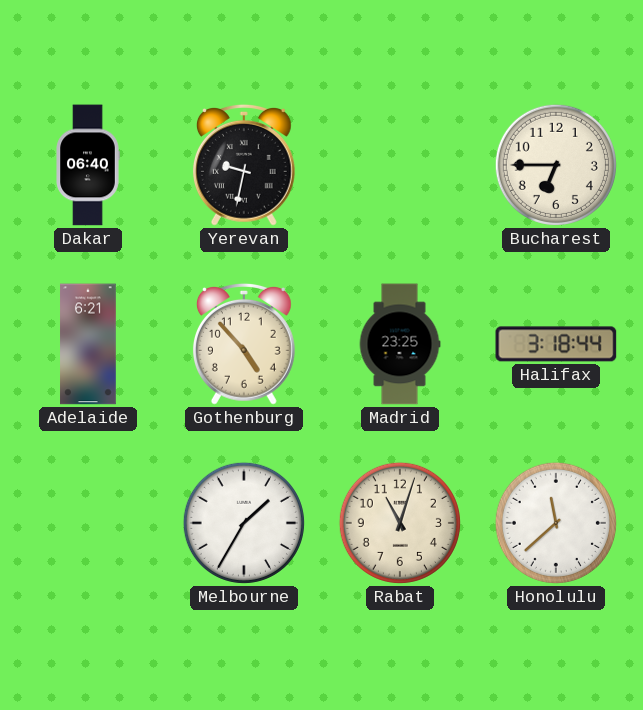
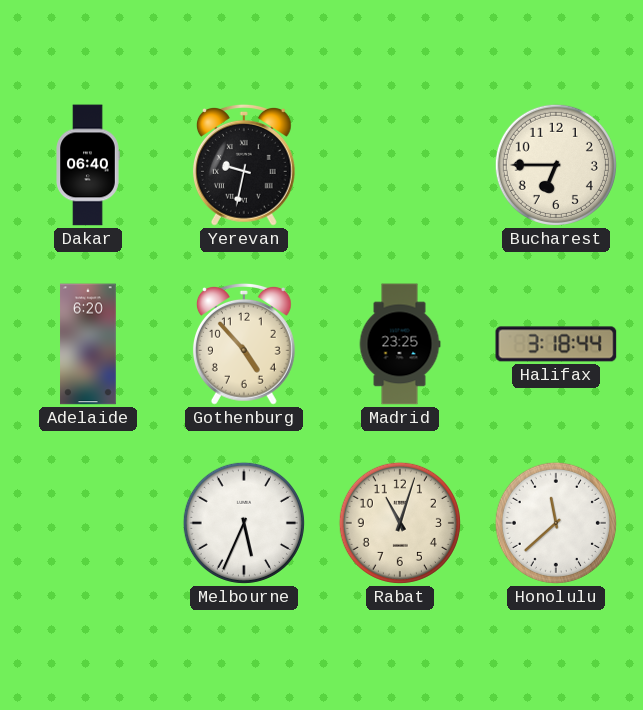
Adelaide: 6:21 -> 6:20 (88, 344)
Melbourne: 1:35 -> 5:34 (244, 523)
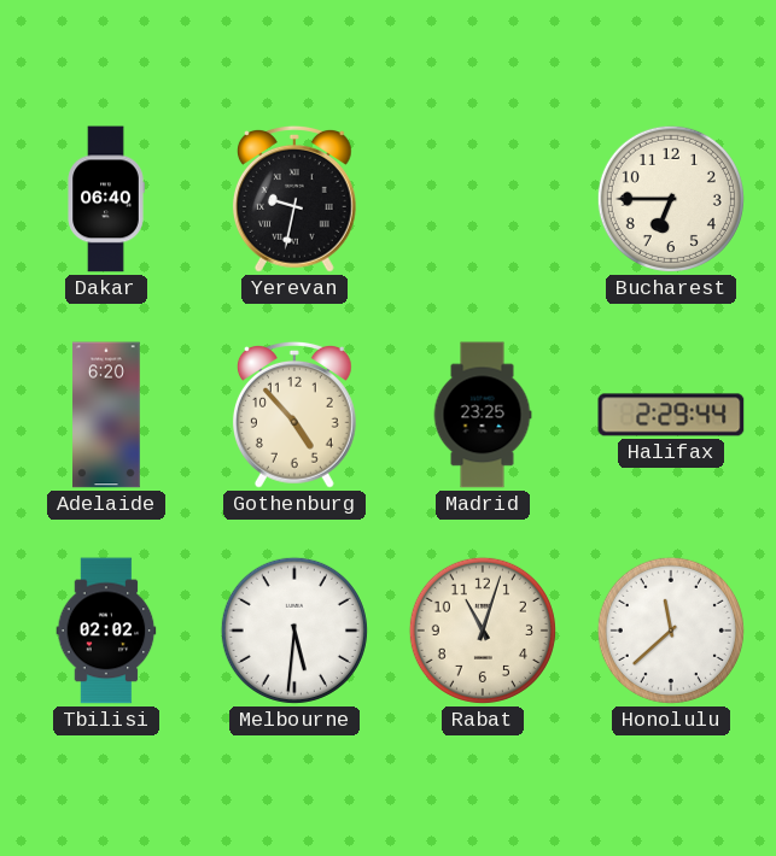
Halifax: 3:18 -> 2:29 (671, 415)
Tbilisi: none -> 02:02 (106, 631)
Melbourne: 5:34 -> 5:31 (294, 631)
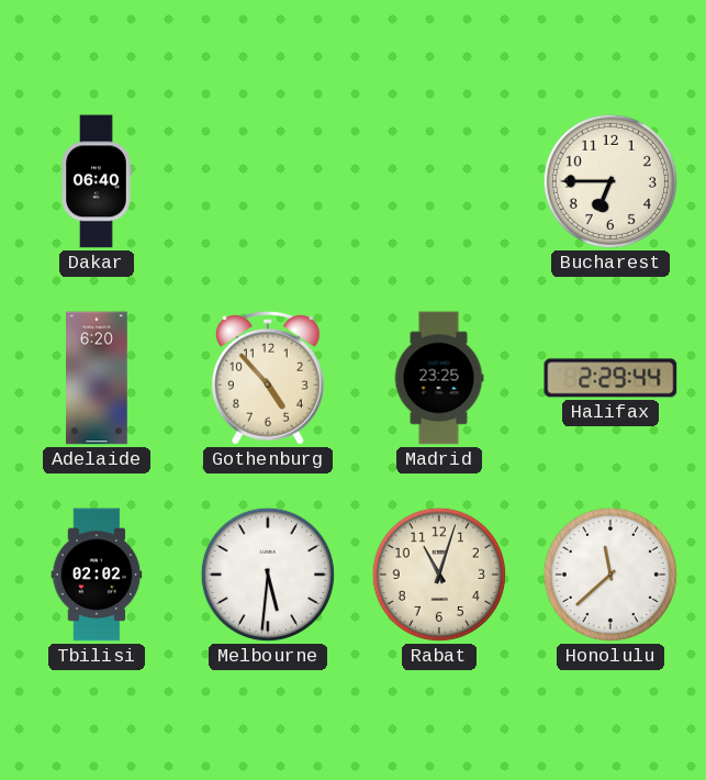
Yerevan: 9:32 -> none (294, 199)
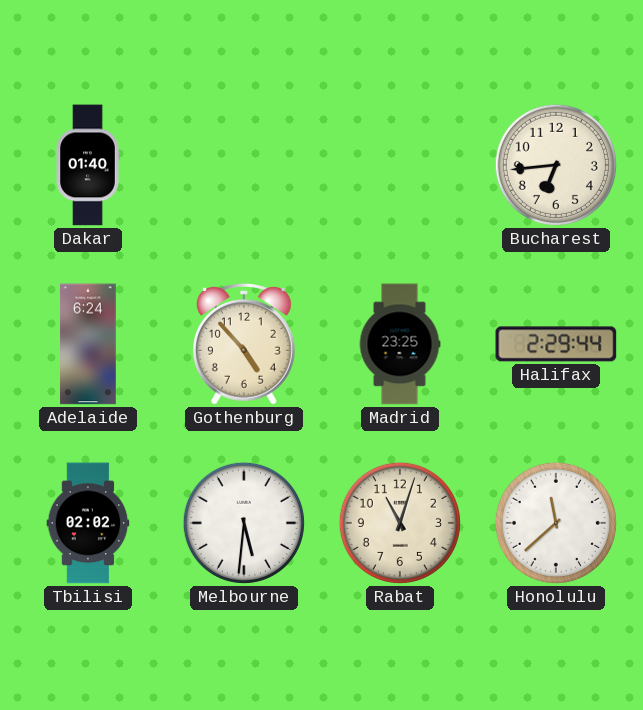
Dakar: 06:40 -> 01:40 (88, 165)
Bucharest: 6:45 -> 6:44 (556, 165)
Adelaide: 6:20 -> 6:24 (88, 344)
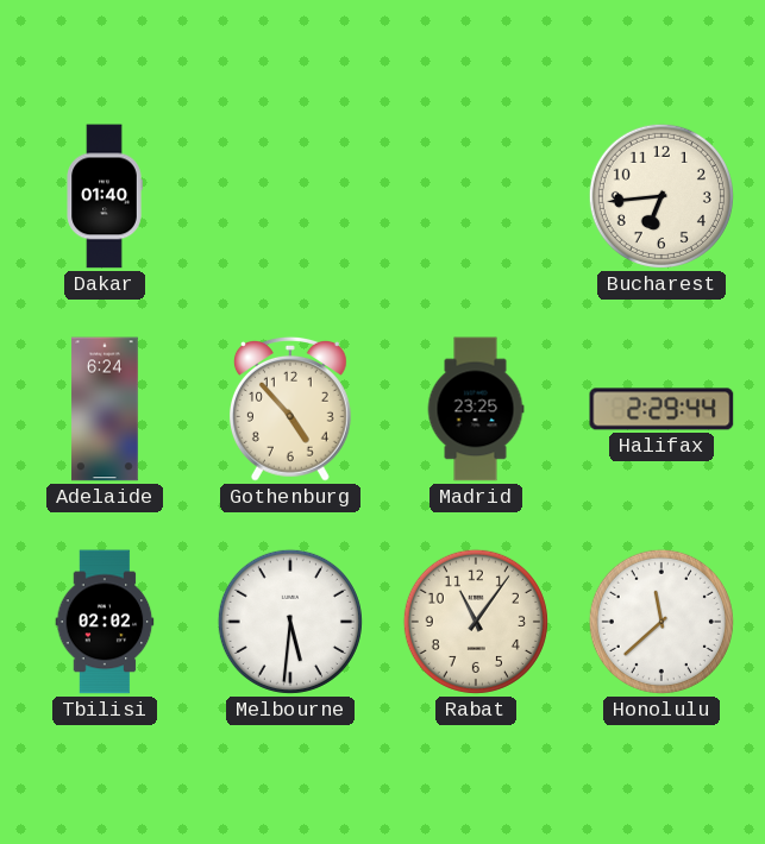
Rabat: 11:03 -> 11:06 (476, 622)
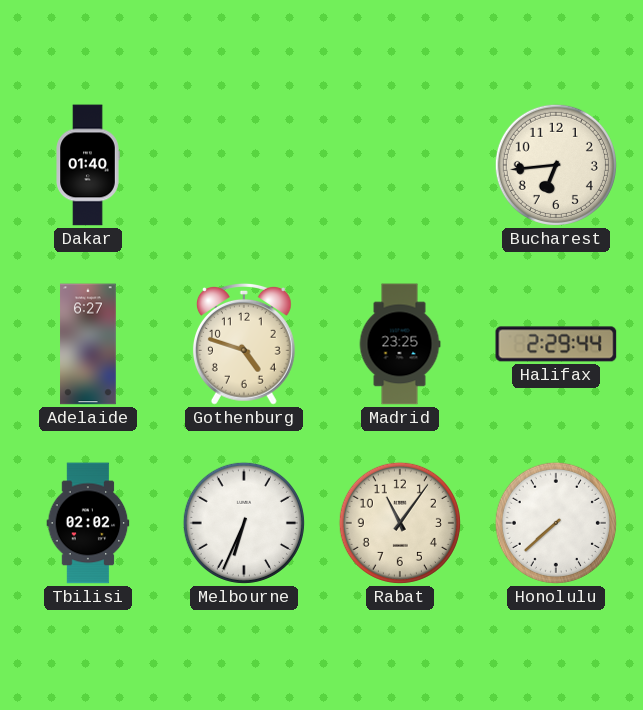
Adelaide: 6:24 -> 6:27 (88, 344)
Gothenburg: 4:53 -> 4:48 (244, 344)
Melbourne: 5:31 -> 6:34 (244, 523)
Honolulu: 11:38 -> 7:38 (556, 523)
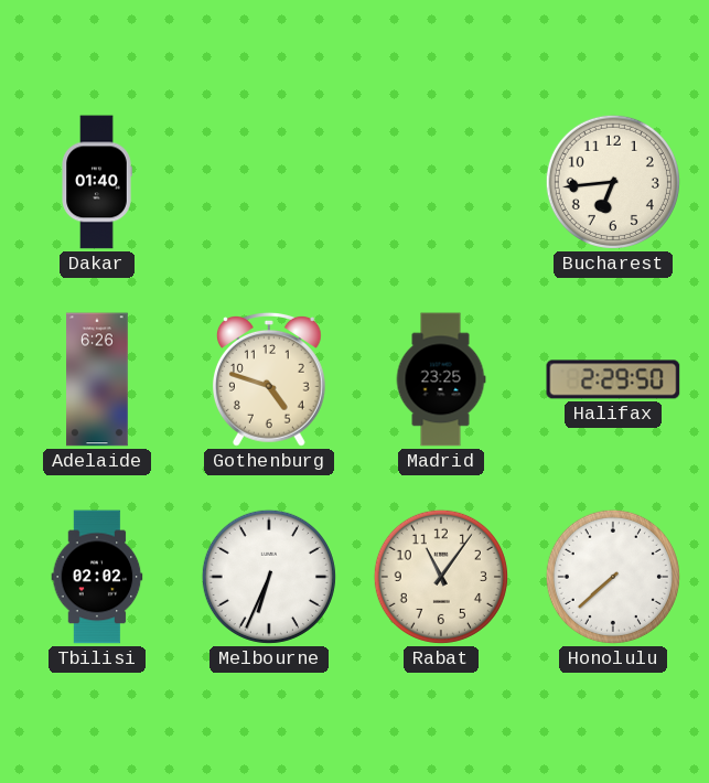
Adelaide: 6:27 -> 6:26 (97, 379)
Halifax: 2:29:44 -> 2:29:50 (613, 379)
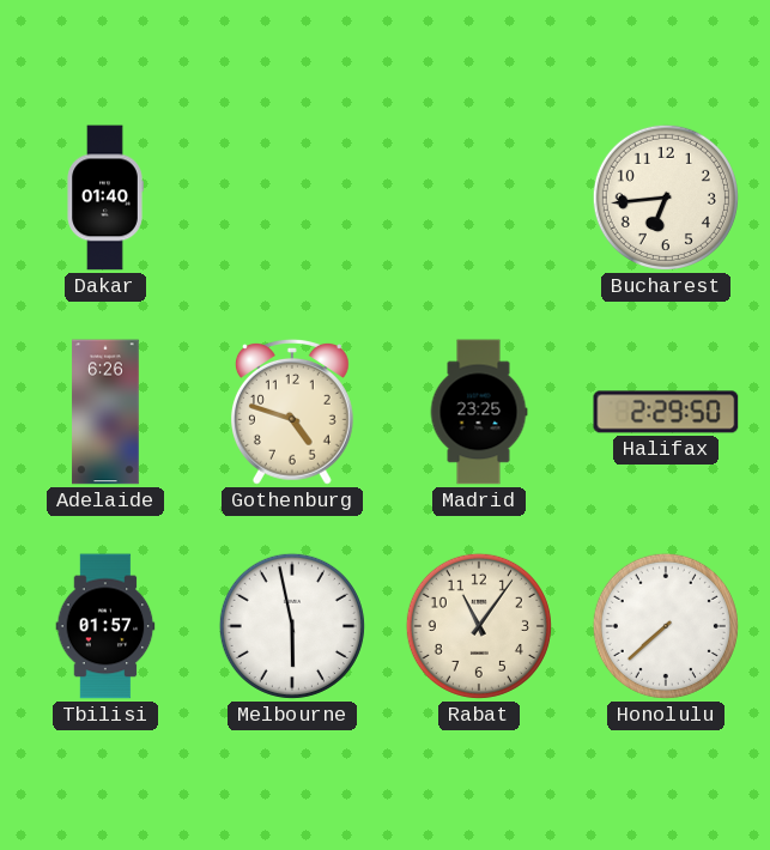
Tbilisi: 02:02 -> 01:57 (105, 626)
Melbourne: 6:34 -> 5:58 (292, 626)
